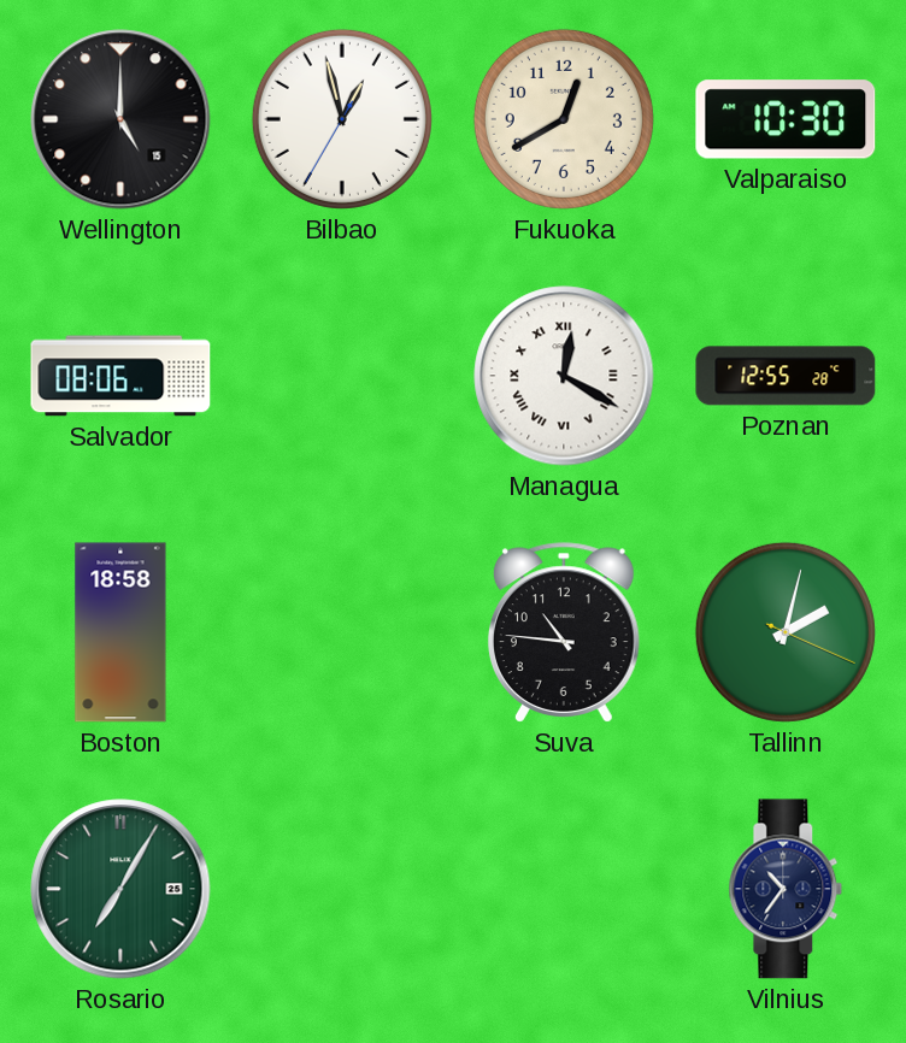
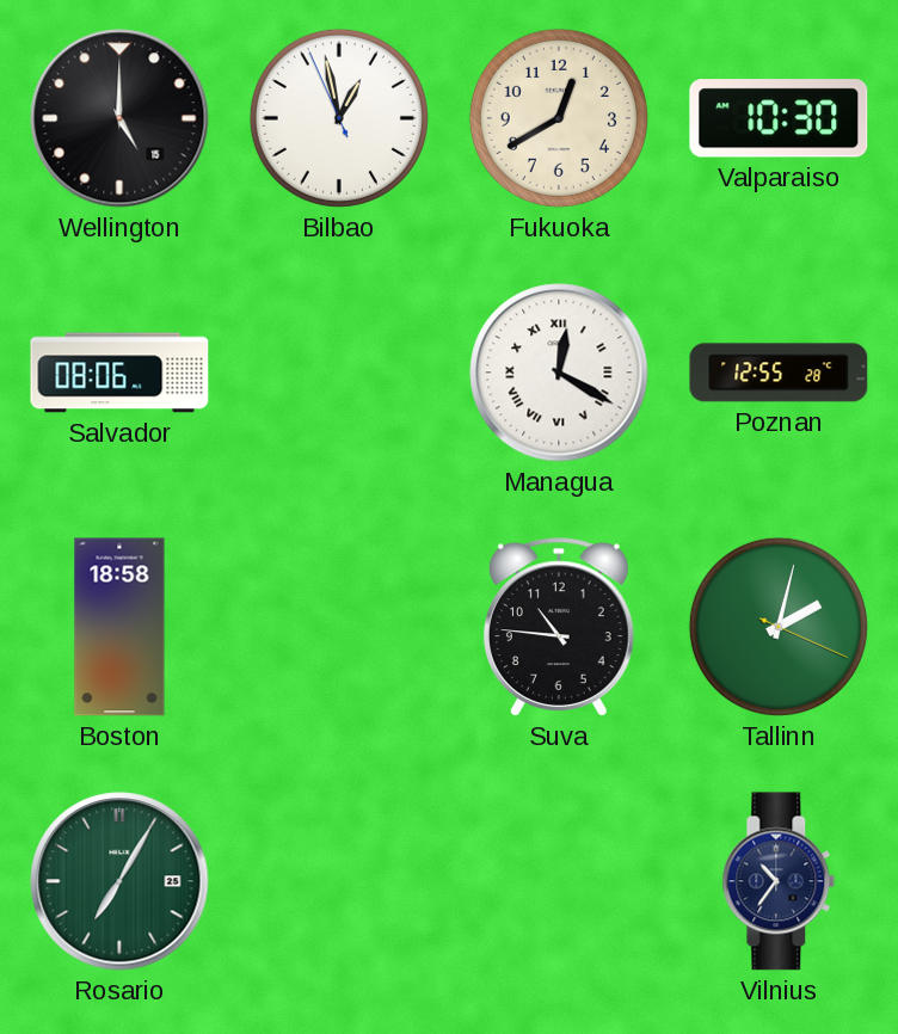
Bilbao: 12:57:35 -> 12:57:56 (339, 118)
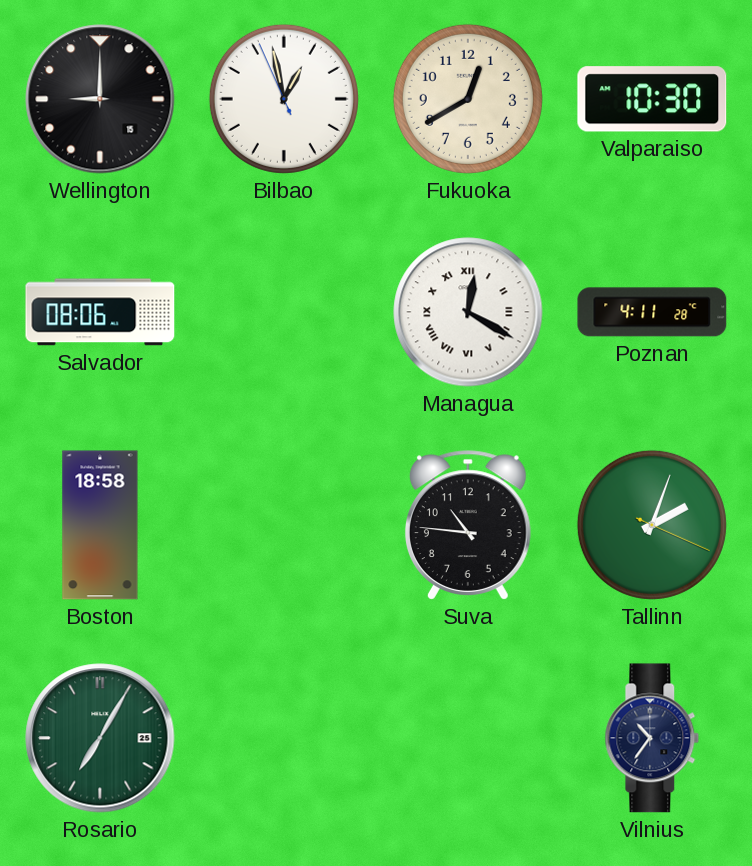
Wellington: 5:00 -> 9:00 (100, 99)
Poznan: 12:55 -> 4:11 (652, 312)
Tallinn: 2:02 -> 2:03 (652, 525)
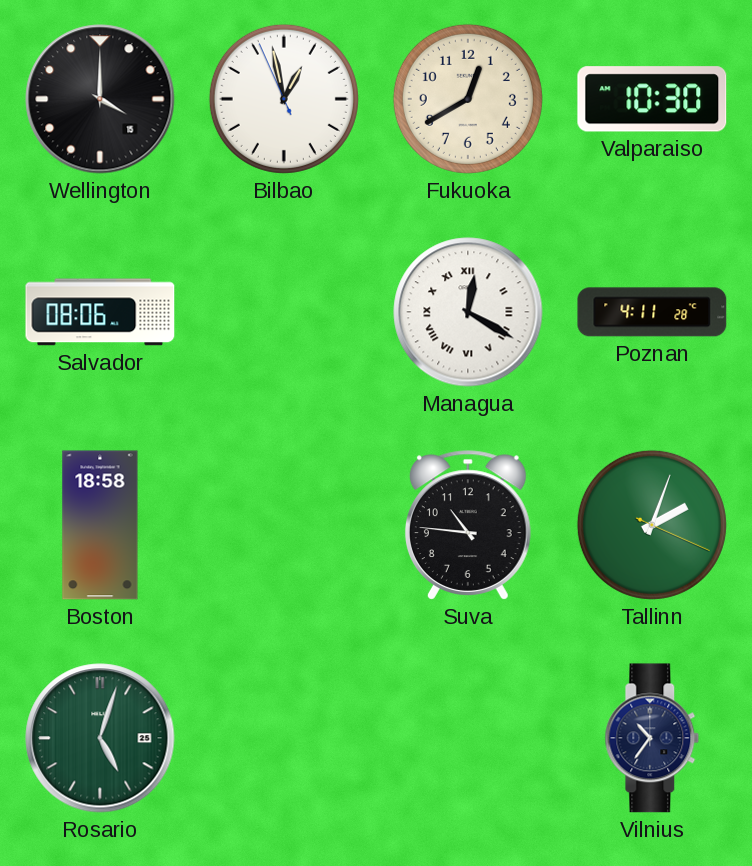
Wellington: 9:00 -> 4:00 (100, 99)
Rosario: 7:05 -> 5:03 (100, 738)
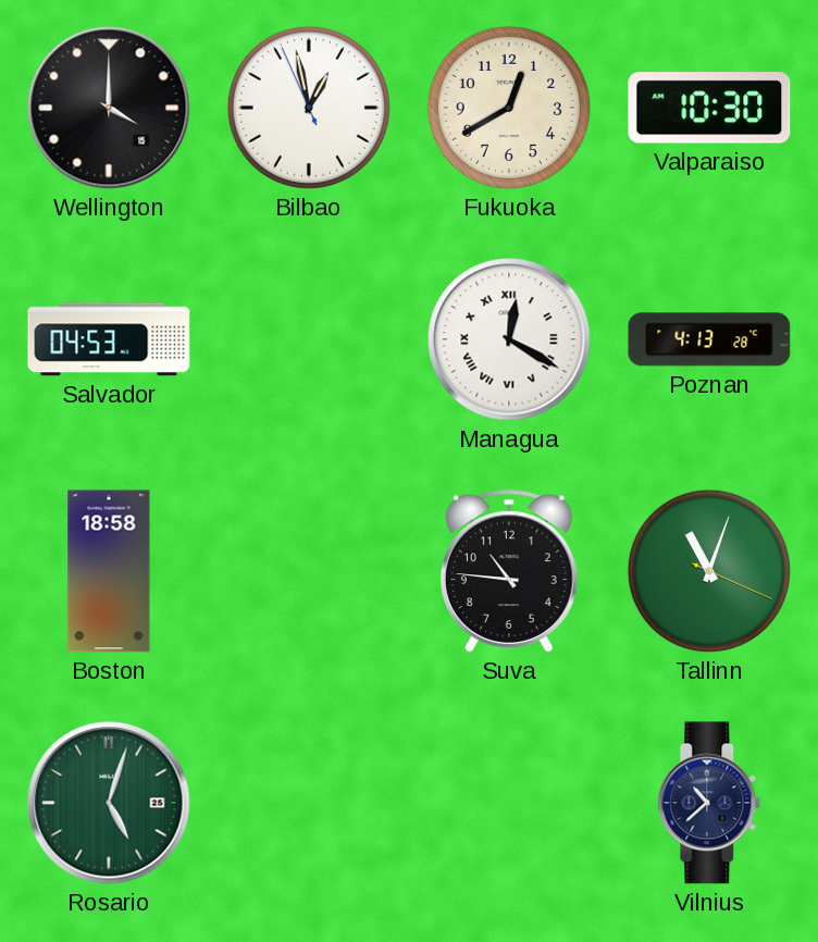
Salvador: 08:06 -> 04:53 (109, 339)
Poznan: 4:11 -> 4:13 (709, 339)
Tallinn: 2:03 -> 11:03 (709, 571)
Vilnius: 10:36 -> 10:38 (709, 803)
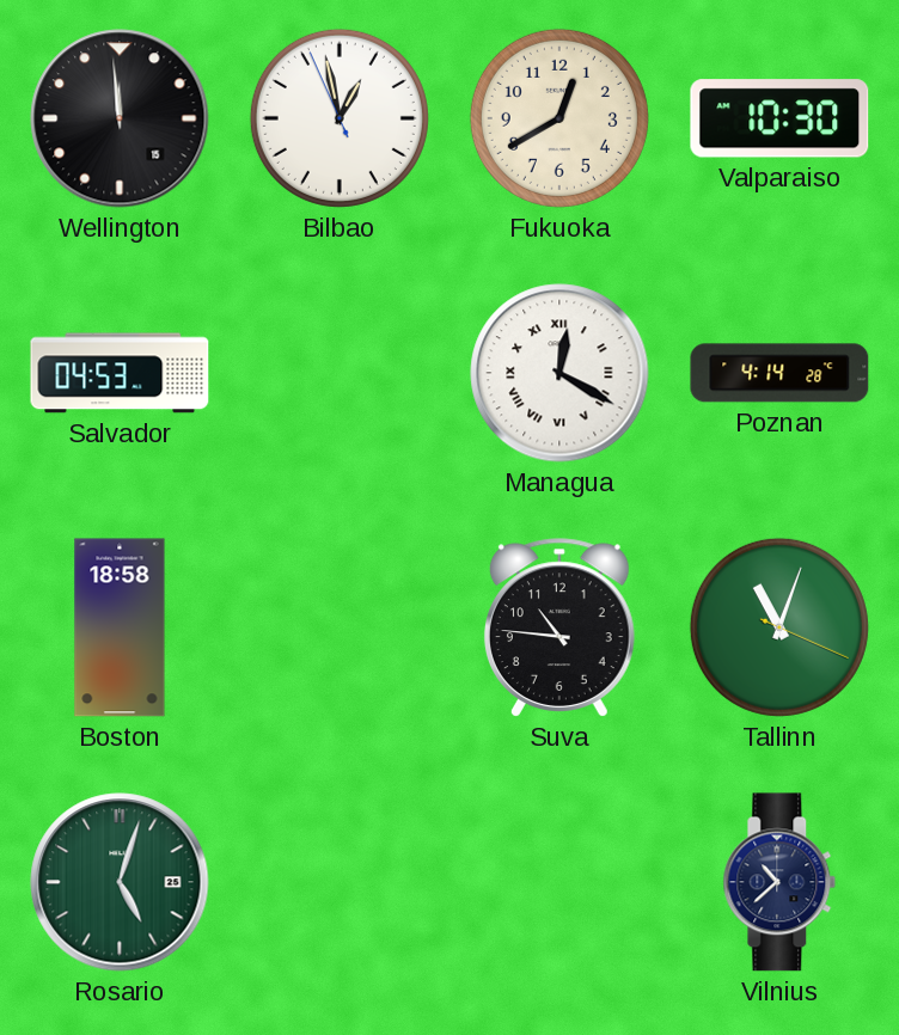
Wellington: 4:00 -> 11:59 (120, 118)
Poznan: 4:13 -> 4:14 (779, 373)
